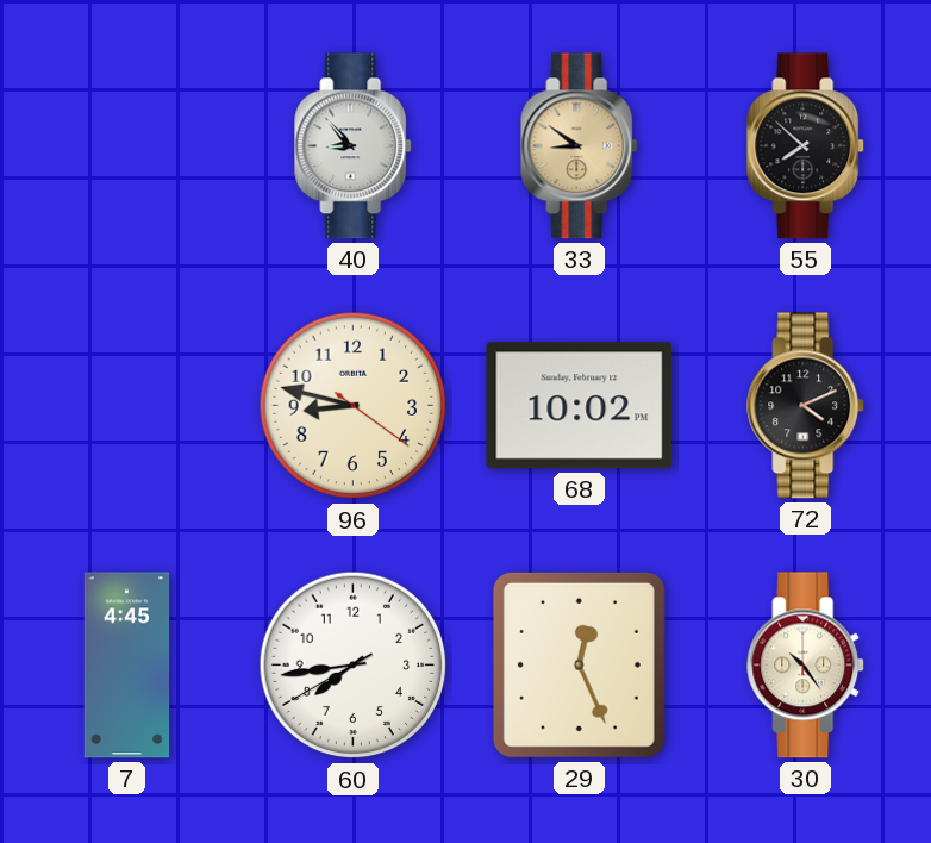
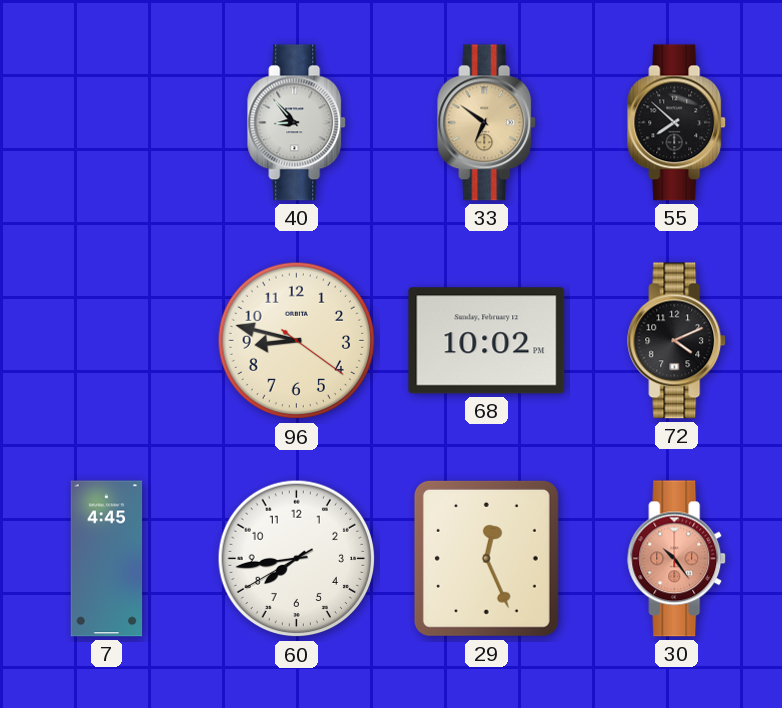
33: 8:51 -> 6:51 (487, 123)
30 dial: cream -> salmon (677, 559)
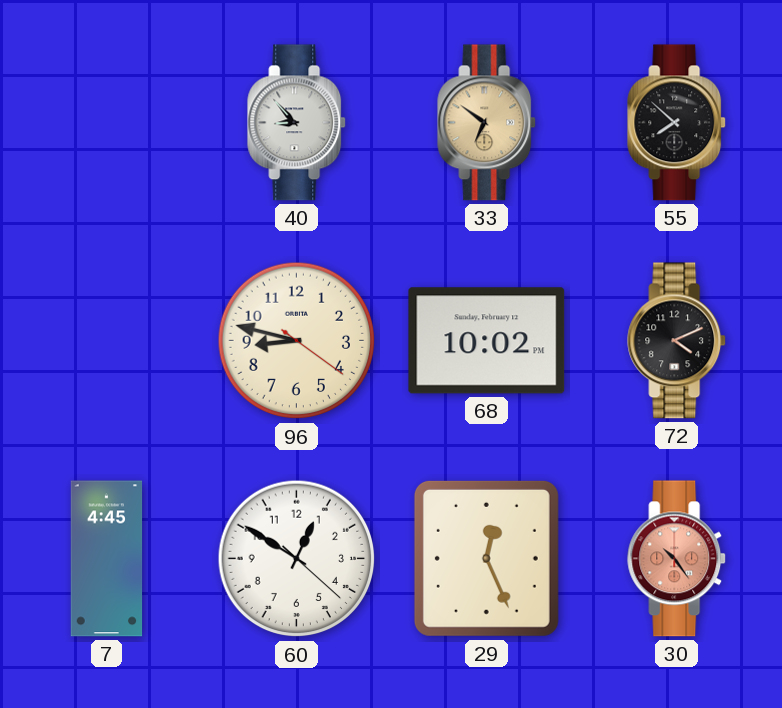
60: 7:43 -> 12:50 (297, 559)
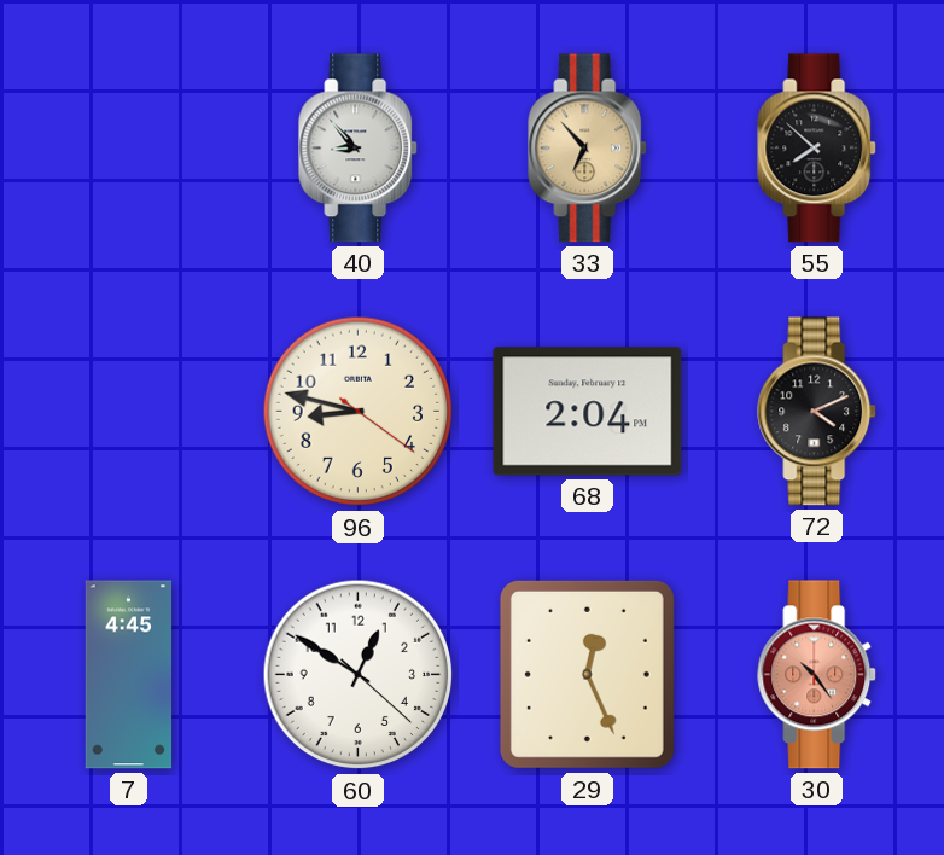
33: 6:51 -> 6:53 (588, 149)
68: 10:02 -> 2:04 (588, 412)
